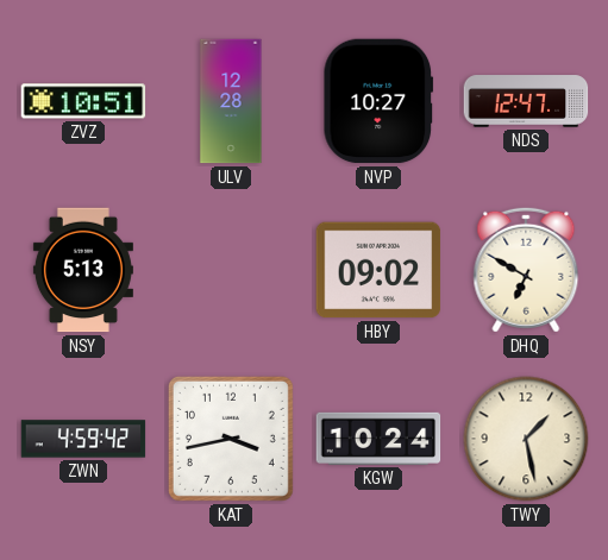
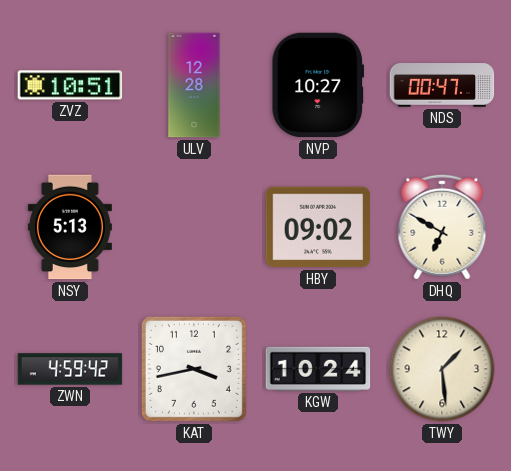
NDS: 12:47 -> 00:47 (442, 85)
TWY: 1:28 -> 1:29 (442, 369)
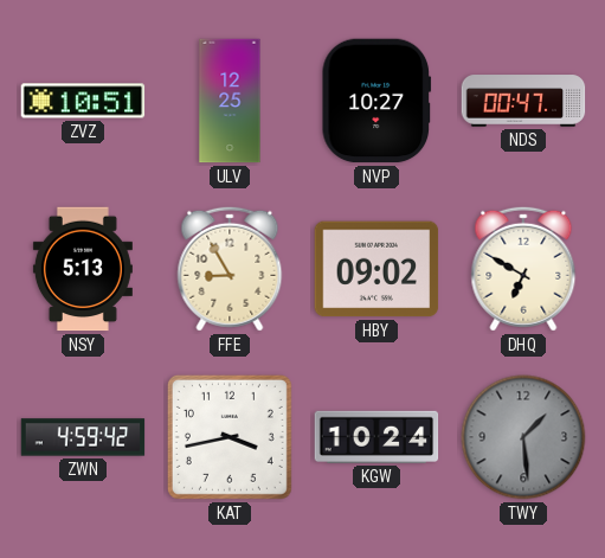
ULV: 12:28 -> 12:25 (230, 101)
FFE: none -> 8:55 (230, 269)
TWY dial: cream -> grey (523, 437)
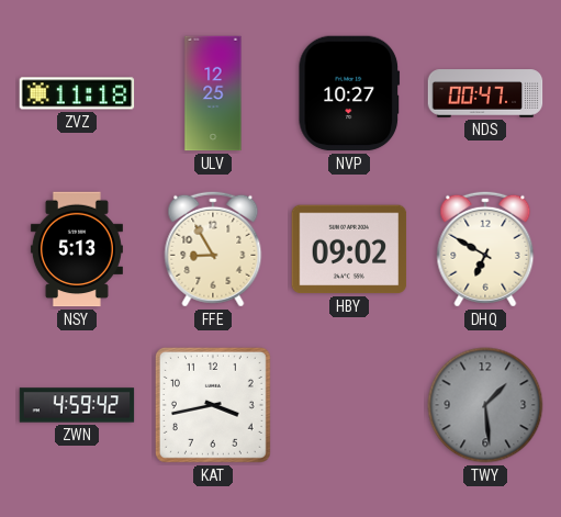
ZVZ: 10:51 -> 11:18 (77, 93)
KGW: 10:24 -> none (376, 437)
